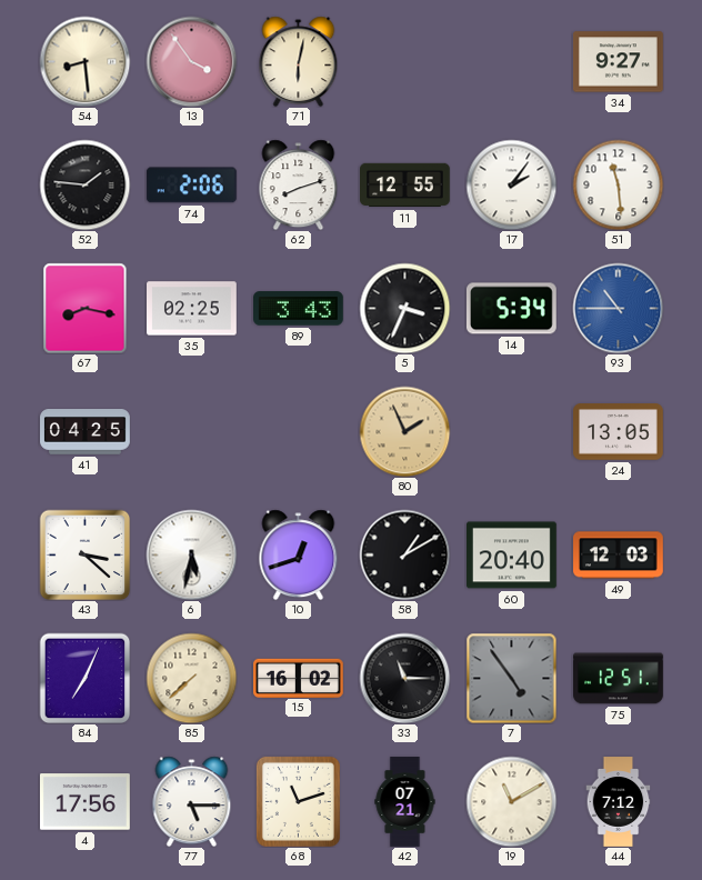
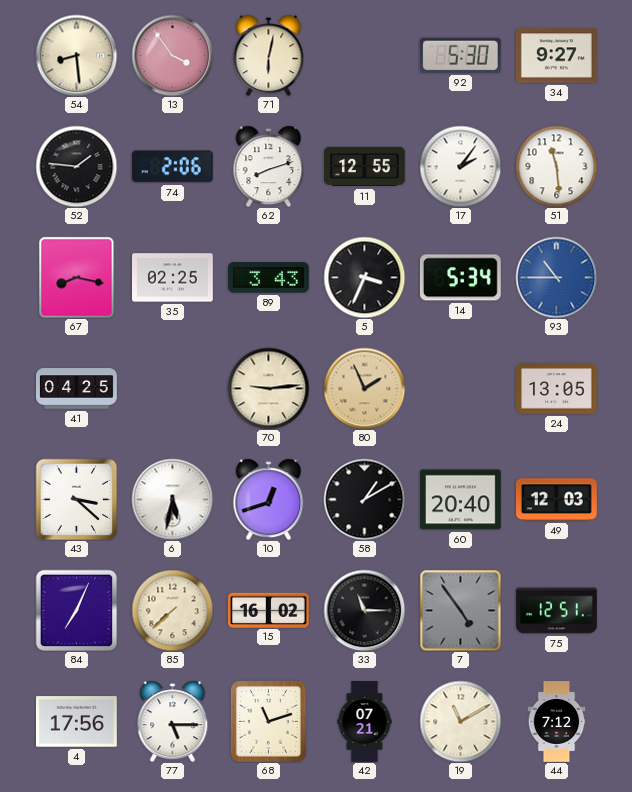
92: none -> 5:30 (460, 55)
70: none -> 9:14 (268, 388)
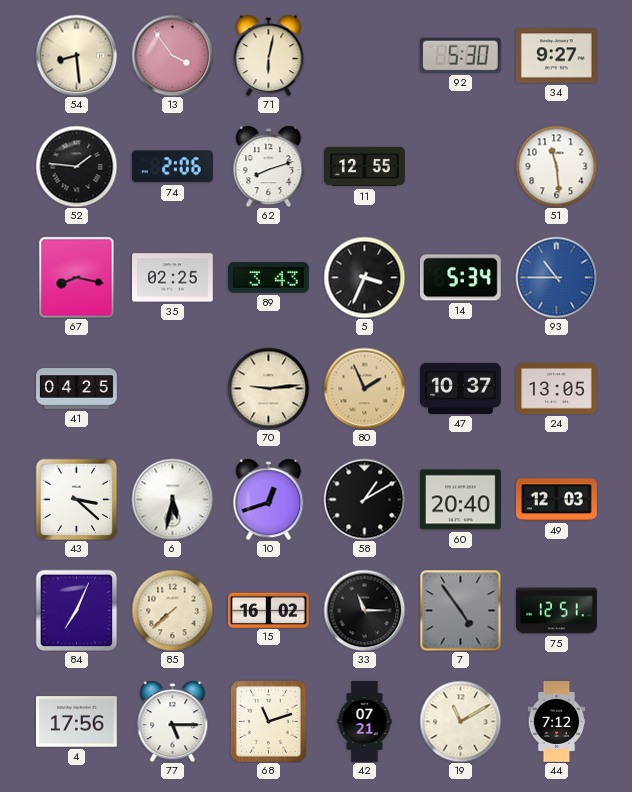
17: 2:06 -> none (460, 166)
47: none -> 10:37 (461, 388)
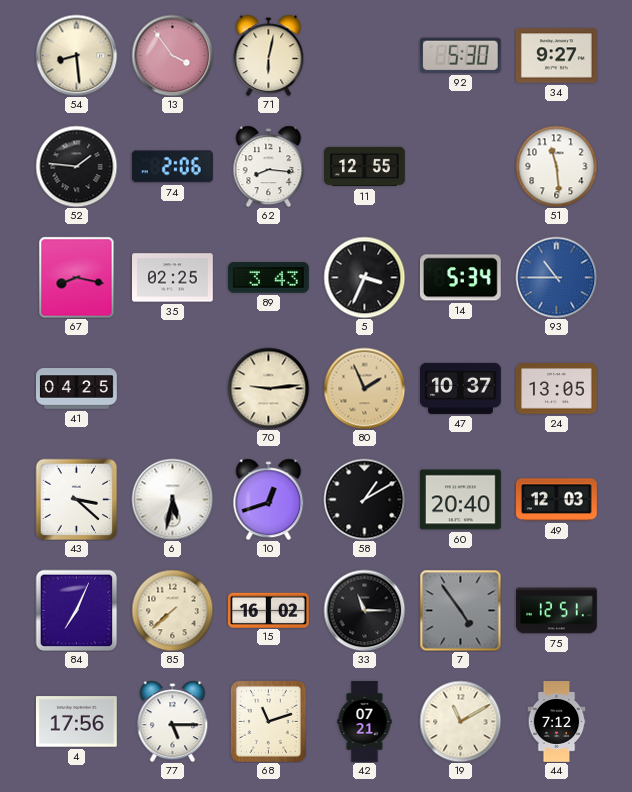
62: 8:12 -> 8:16 (269, 166)
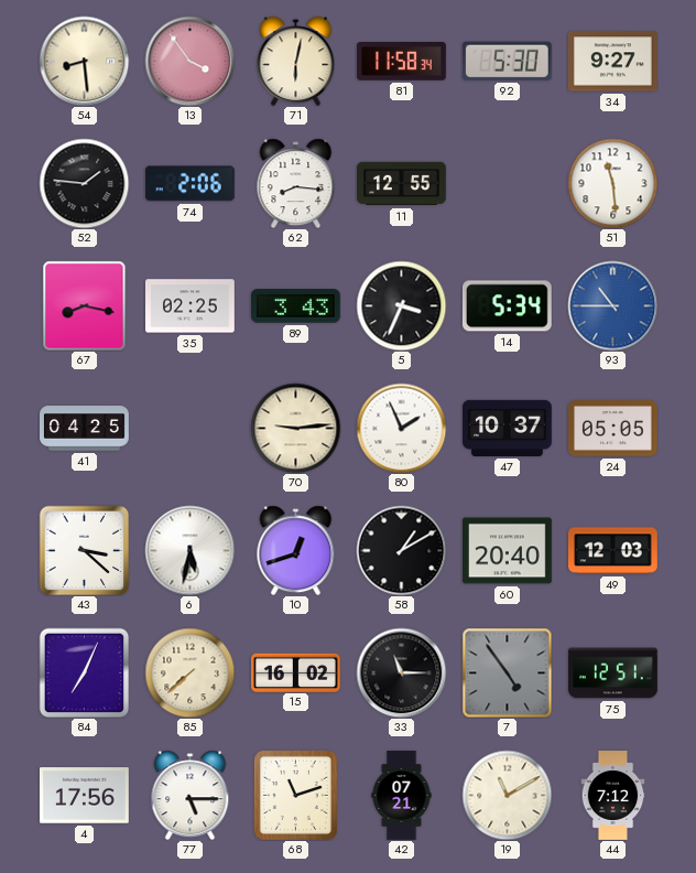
81: none -> 11:58 (402, 62)
80 dial: champagne -> white (401, 428)
24: 13:05 -> 05:05 (613, 429)
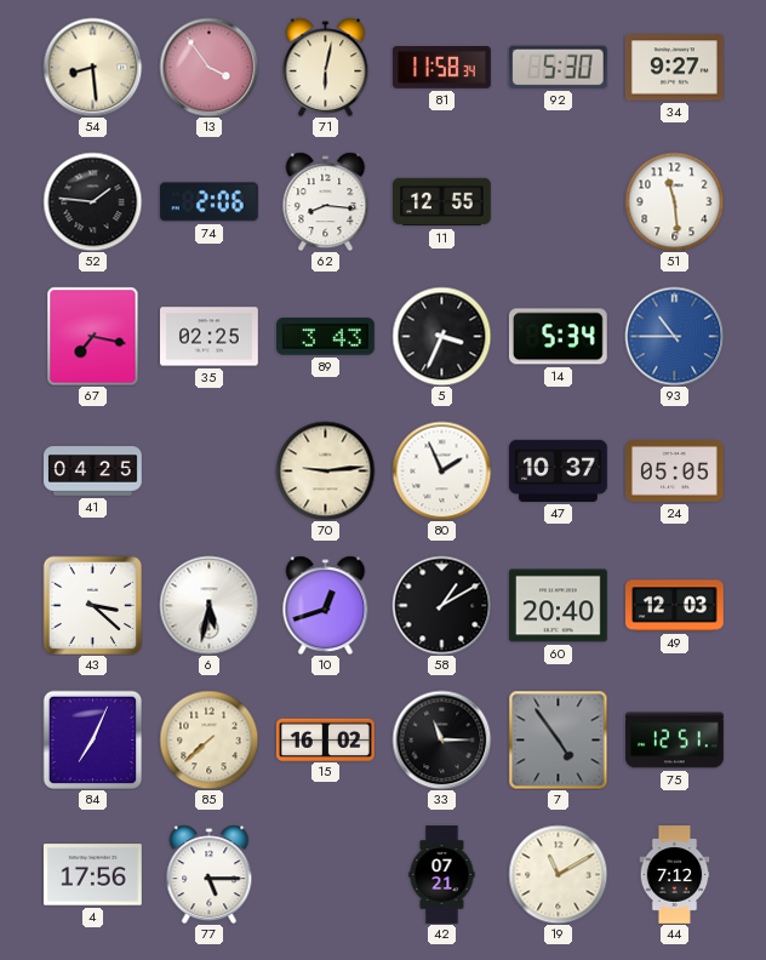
67: 8:17 -> 7:17 (93, 336)
68: 11:12 -> none (295, 795)
